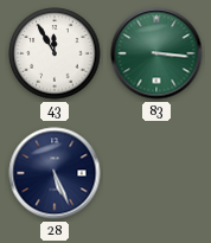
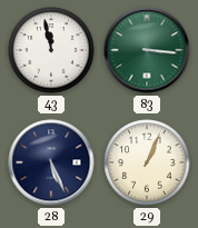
43: 11:55 -> 11:58 (51, 50)
29: none -> 1:04 (147, 162)
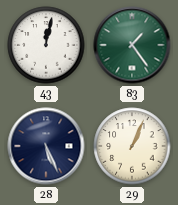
43: 11:58 -> 12:02 (46, 45)
83: 3:16 -> 1:24 (132, 45)
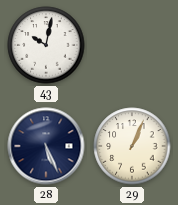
43: 12:02 -> 10:02 (46, 45)
83: 1:24 -> none (132, 45)
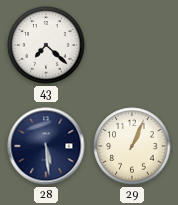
43: 10:02 -> 7:22 (46, 45)
28: 5:26 -> 5:29 (46, 146)
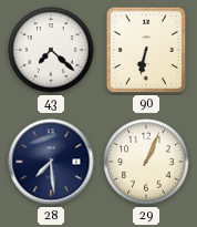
90: none -> 6:32 (146, 50)
28: 5:29 -> 7:29 (51, 162)
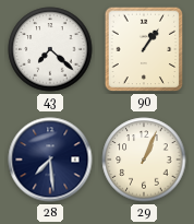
90: 6:32 -> 1:06 (144, 49)
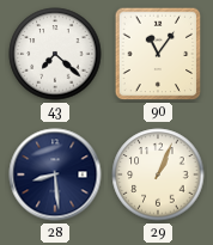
90: 1:06 -> 11:06 (158, 54)
28: 7:29 -> 8:29 (55, 174)
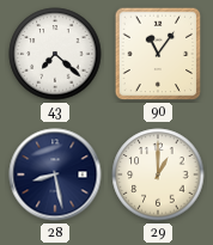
28: 8:29 -> 8:28 (55, 174)
29: 1:04 -> 1:00 (158, 174)
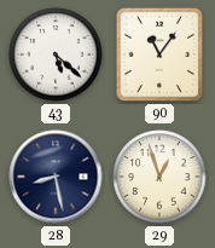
43: 7:22 -> 5:22 (56, 54)
29: 1:00 -> 12:57 (159, 177)
